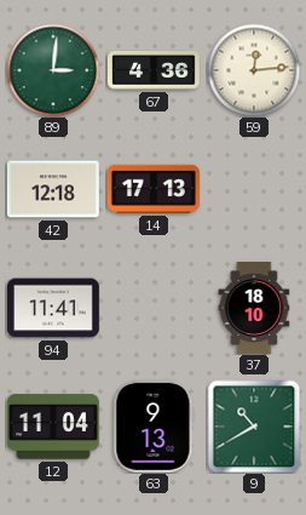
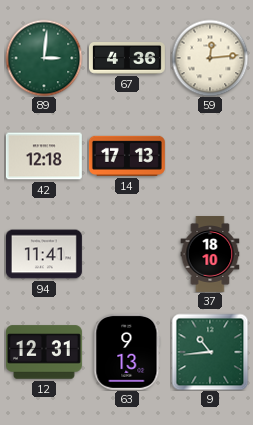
12: 11:04 -> 12:31 (44, 352)
9: 10:40 -> 10:44 (210, 352)
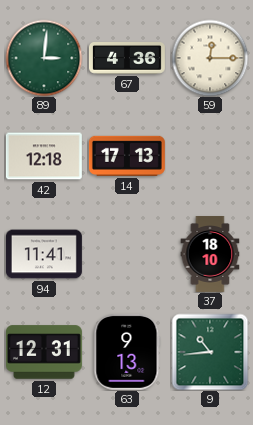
59: 12:14 -> 12:15 (210, 58)
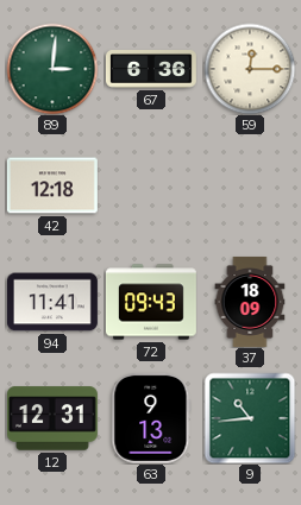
67: 4:36 -> 6:36 (151, 70)
14: 17:13 -> none (127, 156)
72: none -> 09:43 (151, 302)
37: 18:10 -> 18:09 (250, 303)
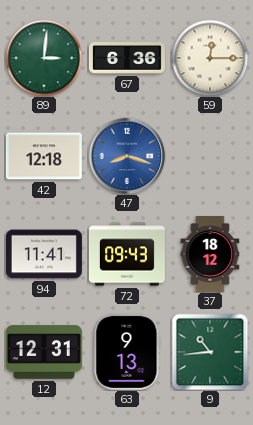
47: none -> 8:18 (127, 156)
37: 18:09 -> 18:12 (210, 255)
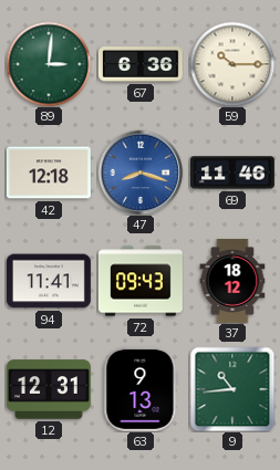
59: 12:15 -> 10:15 (232, 64)
69: none -> 11:46 (232, 173)
